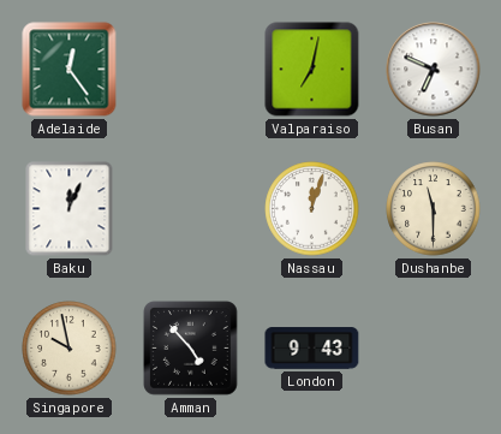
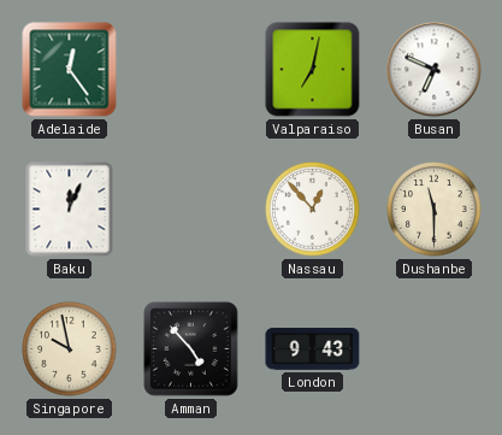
Nassau: 12:03 -> 12:53 (313, 210)
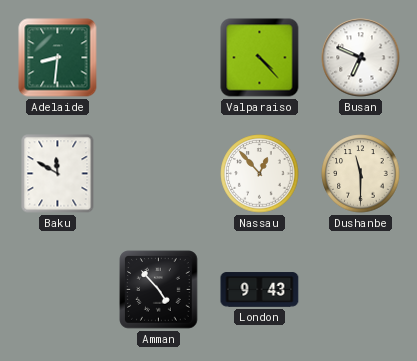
Adelaide: 12:24 -> 8:31 (58, 58)
Valparaiso: 7:02 -> 4:23 (260, 58)
Baku: 12:04 -> 11:50 (58, 174)
Singapore: 9:58 -> none (70, 349)
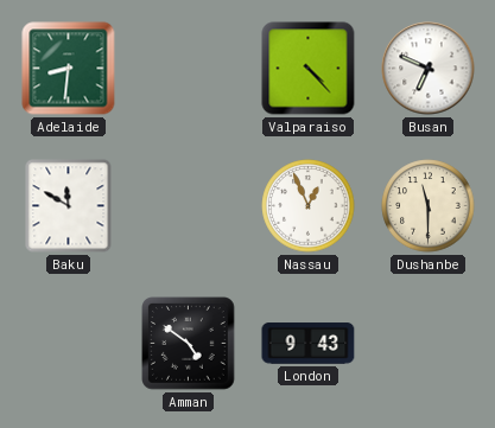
Nassau: 12:53 -> 12:56 (309, 206)
Amman: 4:53 -> 4:51 (189, 344)
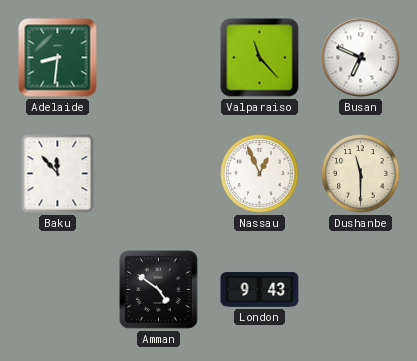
Valparaiso: 4:23 -> 11:23 (260, 58)
Baku: 11:50 -> 11:53 (58, 174)
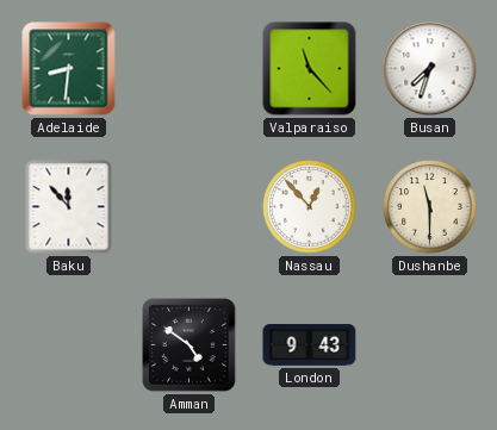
Busan: 6:49 -> 7:33 (430, 69)
Nassau: 12:56 -> 12:53 (310, 207)
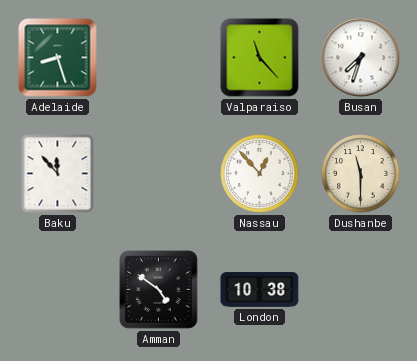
Adelaide: 8:31 -> 8:27 (58, 58)
London: 9:43 -> 10:38 (260, 290)
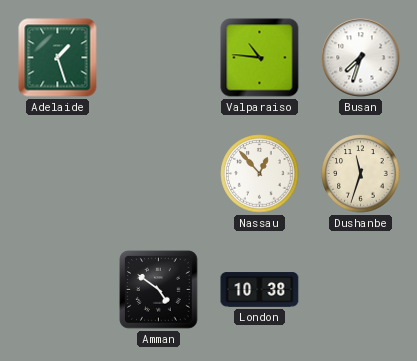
Adelaide: 8:27 -> 1:27 (58, 58)
Valparaiso: 11:23 -> 10:46 (260, 58)
Baku: 11:53 -> none (58, 174)
Dushanbe: 11:30 -> 11:33 (361, 174)
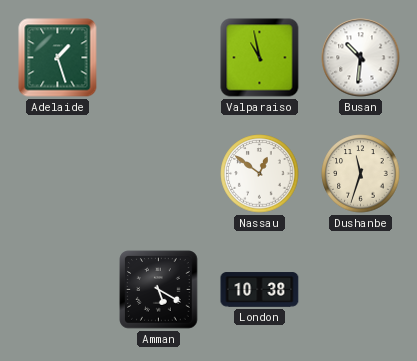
Valparaiso: 10:46 -> 10:58 (260, 58)
Busan: 7:33 -> 10:31 (361, 58)
Nassau: 12:53 -> 12:51 (260, 174)
Amman: 4:51 -> 5:20 (159, 290)
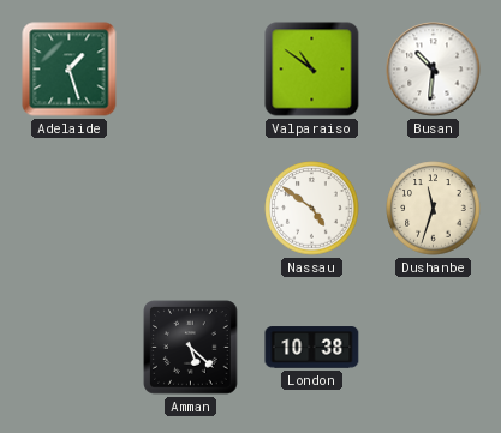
Valparaiso: 10:58 -> 10:51 (312, 70)
Nassau: 12:51 -> 4:51 (312, 209)
Amman: 5:20 -> 5:22 (191, 348)
